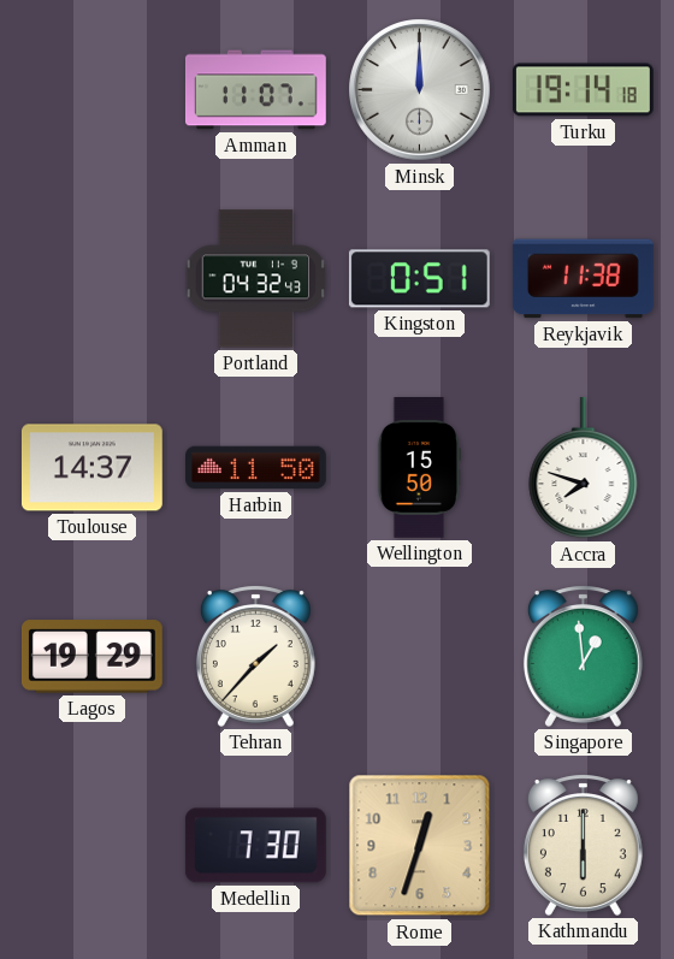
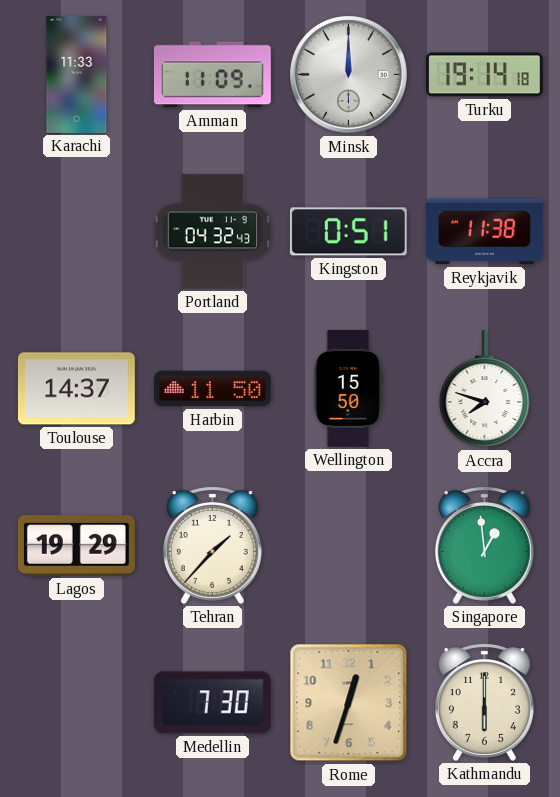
Karachi: none -> 11:33 (77, 75)
Amman: 11:07 -> 11:09 (212, 75)
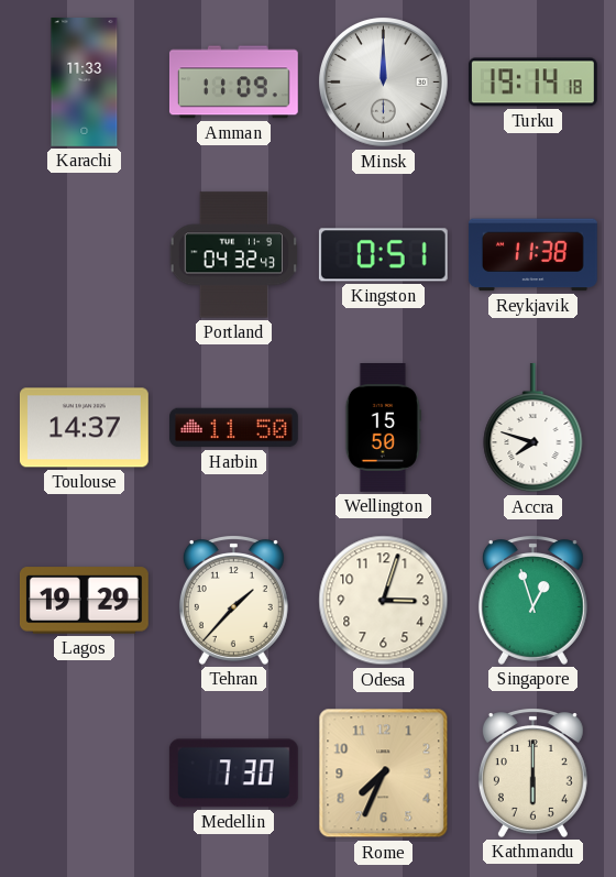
Odesa: none -> 3:03 (384, 601)
Singapore: 12:59 -> 12:57 (532, 600)
Rome: 12:33 -> 7:34 (384, 774)
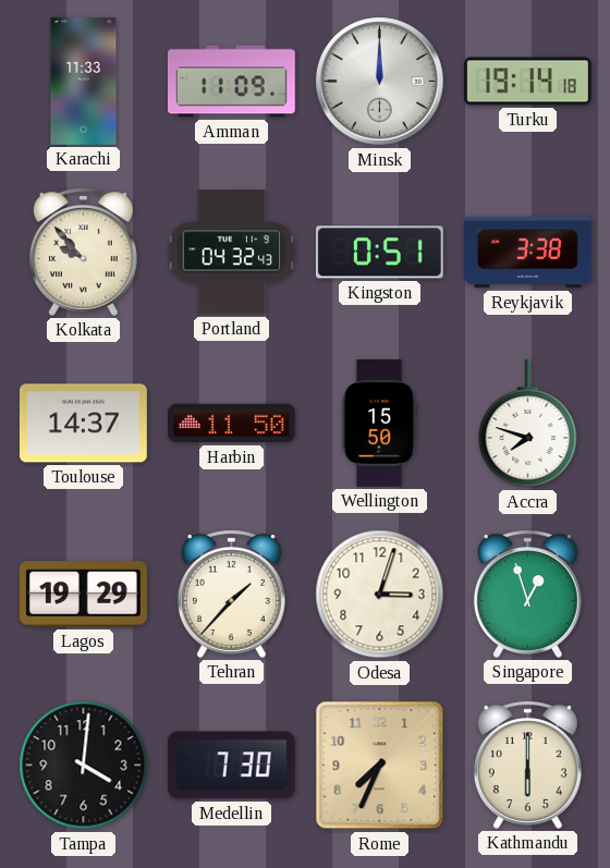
Kolkata: none -> 9:53 (83, 252)
Reykjavik: 11:38 -> 3:38 (527, 253)
Tampa: none -> 4:01 (84, 766)
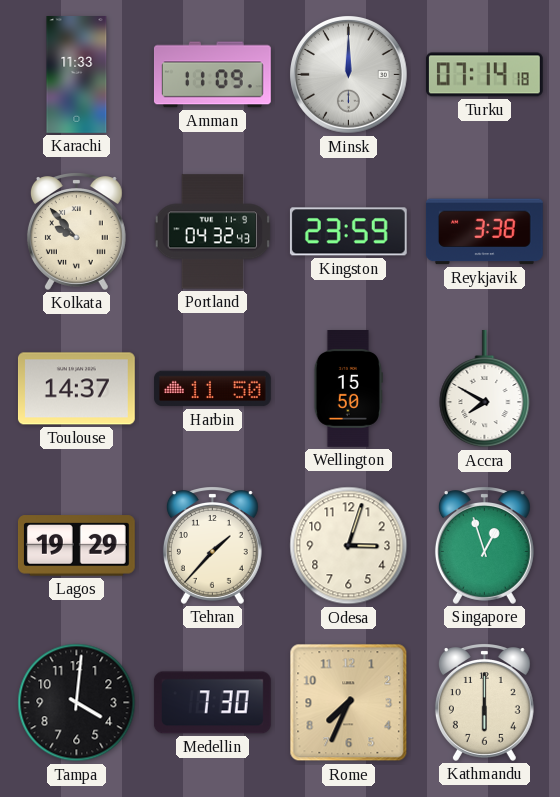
Turku: 19:14 -> 07:14 (484, 75)
Kingston: 0:51 -> 23:59 (348, 232)
Accra: 7:48 -> 7:50 (485, 389)
